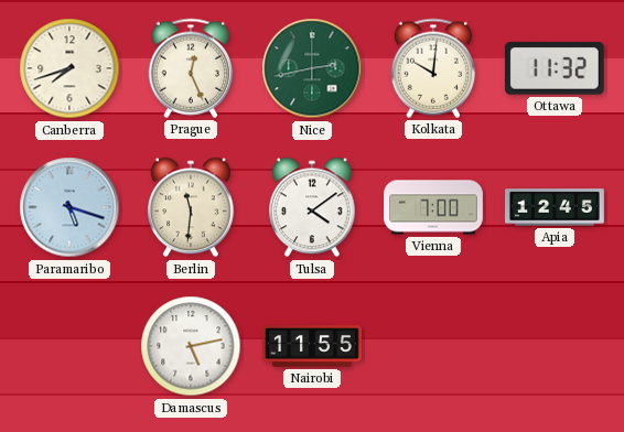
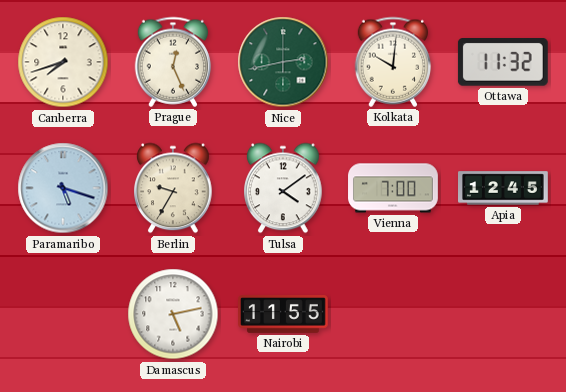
Berlin: 11:31 -> 9:35 (174, 188)
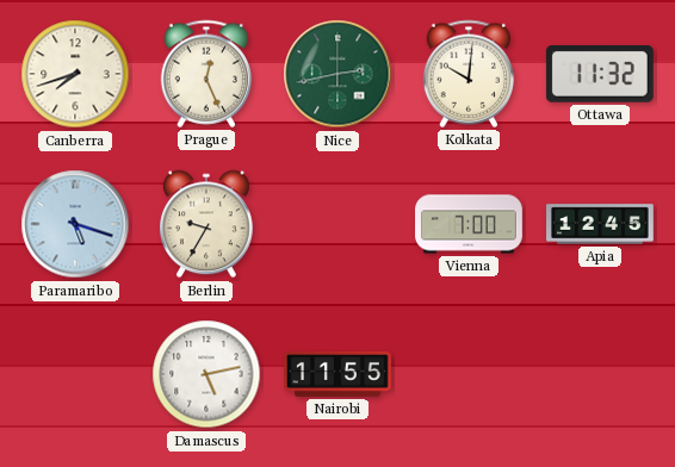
Tulsa: 4:09 -> none (284, 188)
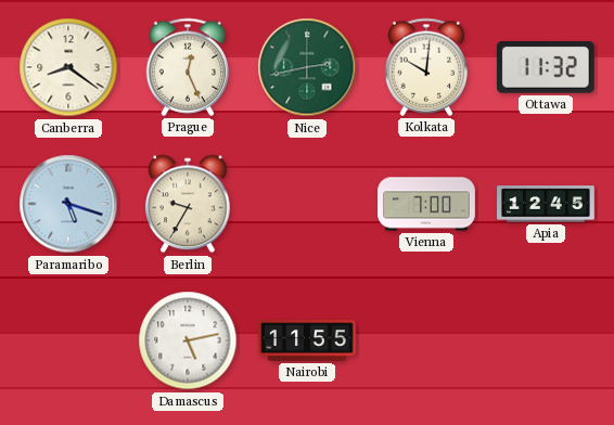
Canberra: 7:42 -> 8:21 (68, 67)
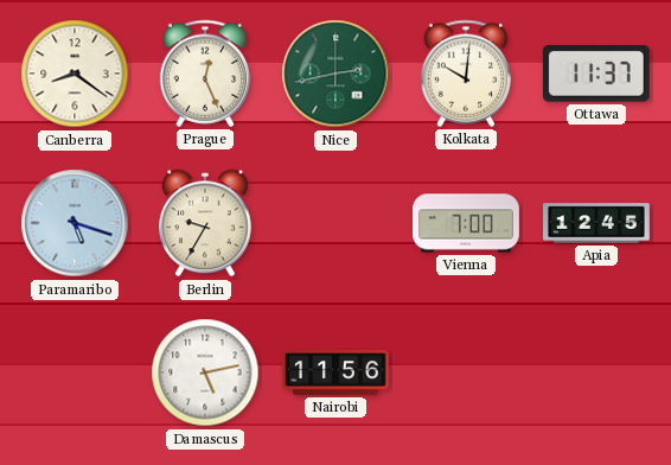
Ottawa: 11:32 -> 11:37 (596, 75)
Nairobi: 11:55 -> 11:56 (335, 374)
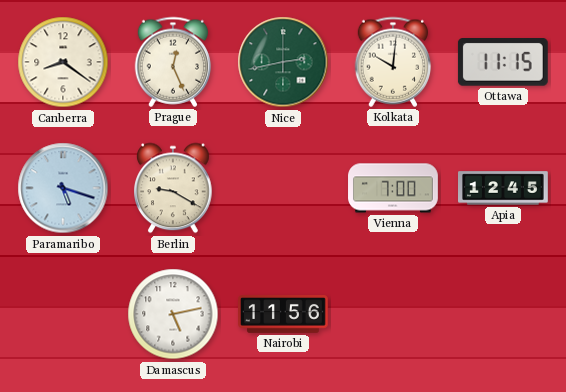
Ottawa: 11:37 -> 11:15 (503, 63)
Berlin: 9:35 -> 9:20 (174, 188)
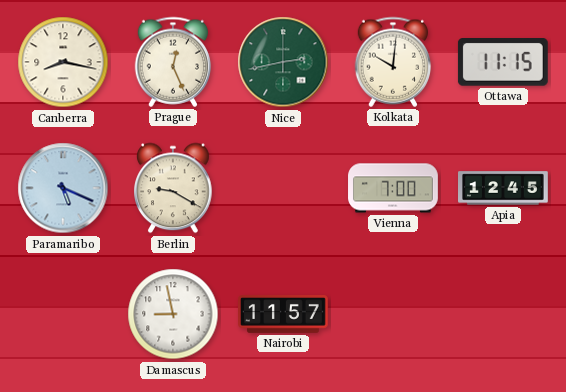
Canberra: 8:21 -> 8:17 (63, 62)
Paramaribo: 5:18 -> 5:19 (63, 188)
Damascus: 5:13 -> 8:58 (173, 314)
Nairobi: 11:56 -> 11:57 (283, 315)
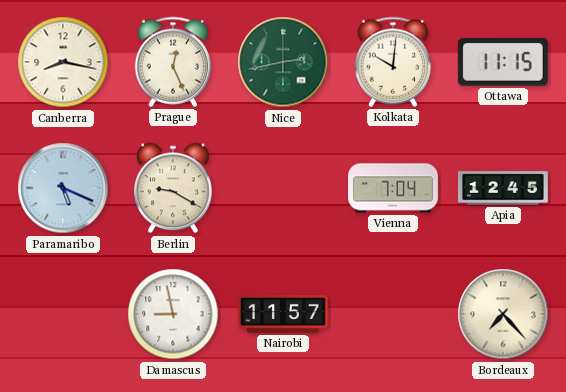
Vienna: 7:00 -> 7:04 (393, 188)
Bordeaux: none -> 7:23 (503, 314)
